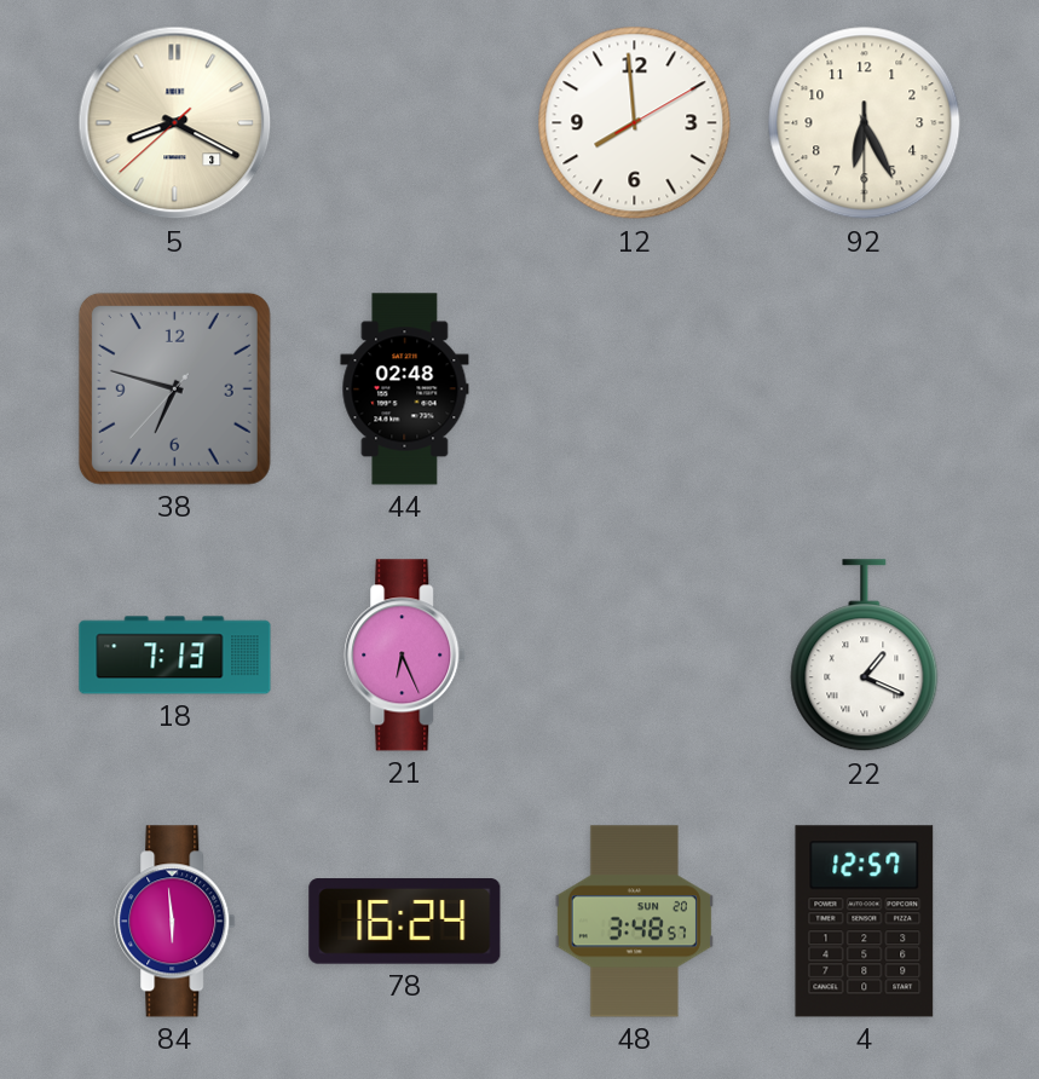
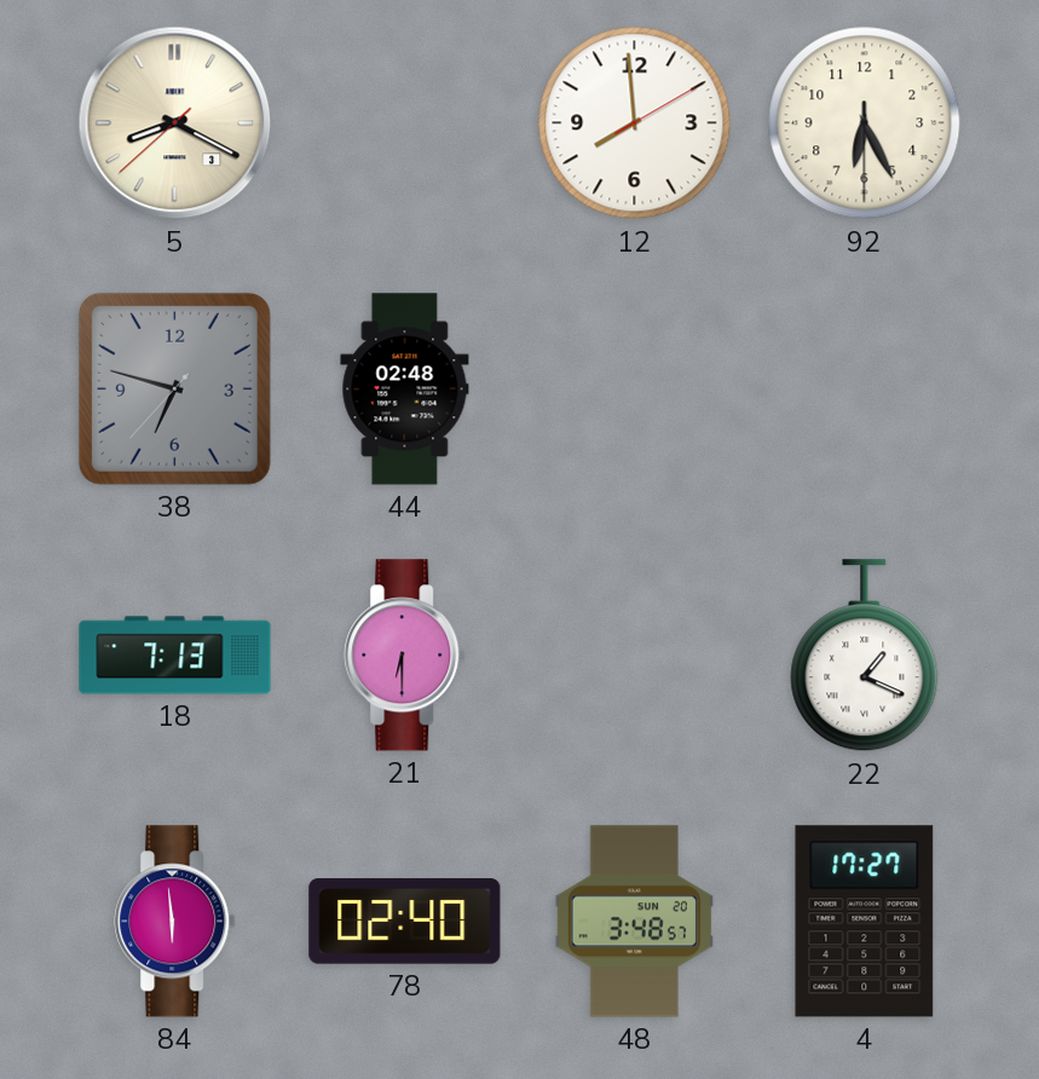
21: 6:26 -> 6:30 (405, 656)
78: 16:24 -> 02:40 (405, 922)
4: 12:57 -> 17:27 (865, 922)
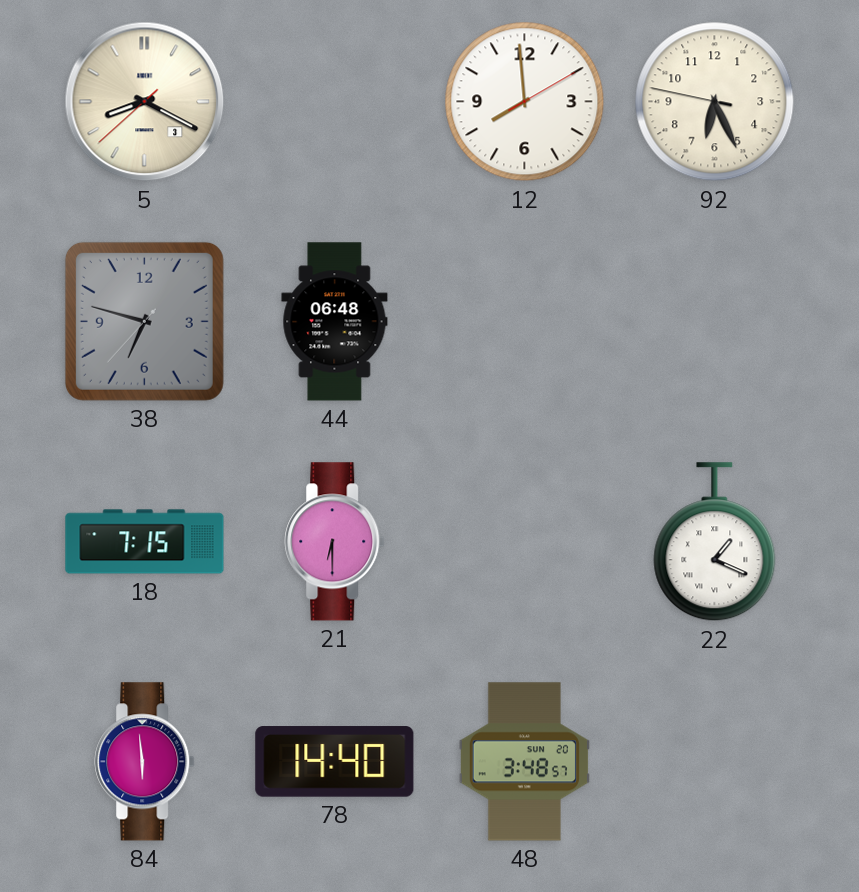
92: 6:25:30 -> 6:25:47 (715, 102)
44: 02:48 -> 06:48 (335, 322)
18: 7:13 -> 7:15 (145, 542)
78: 02:40 -> 14:40 (335, 762)
4: 17:27 -> none (865, 922)
